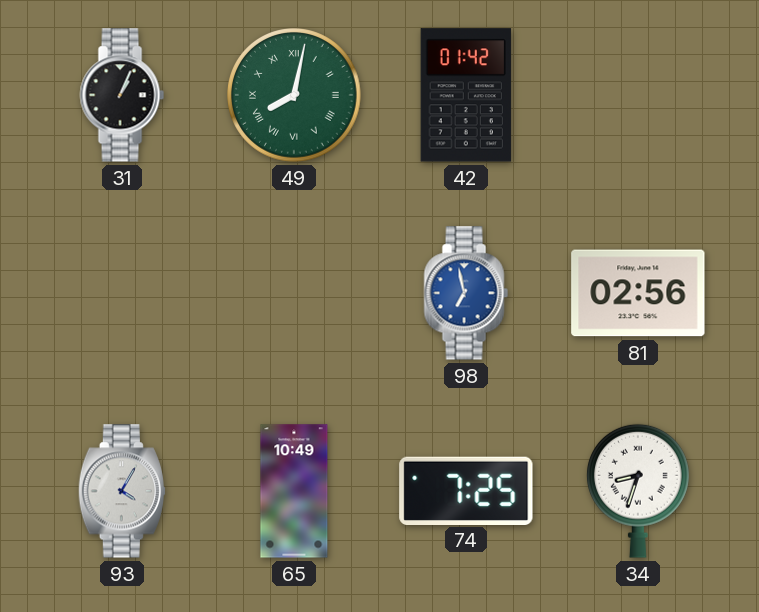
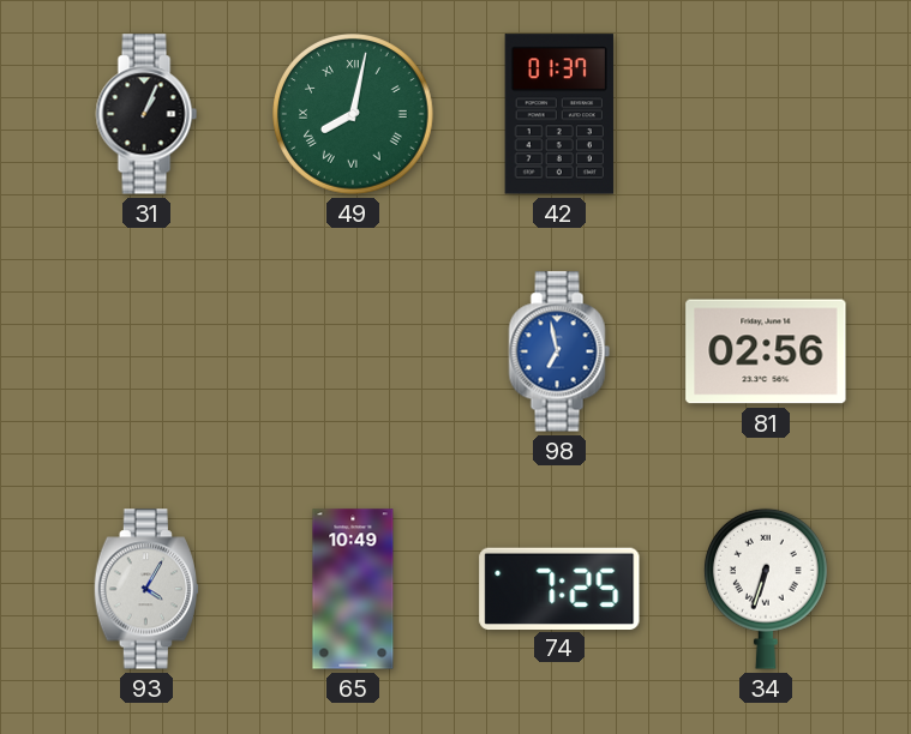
42: 01:42 -> 01:37 (559, 114)
34: 8:33 -> 6:33 (766, 589)
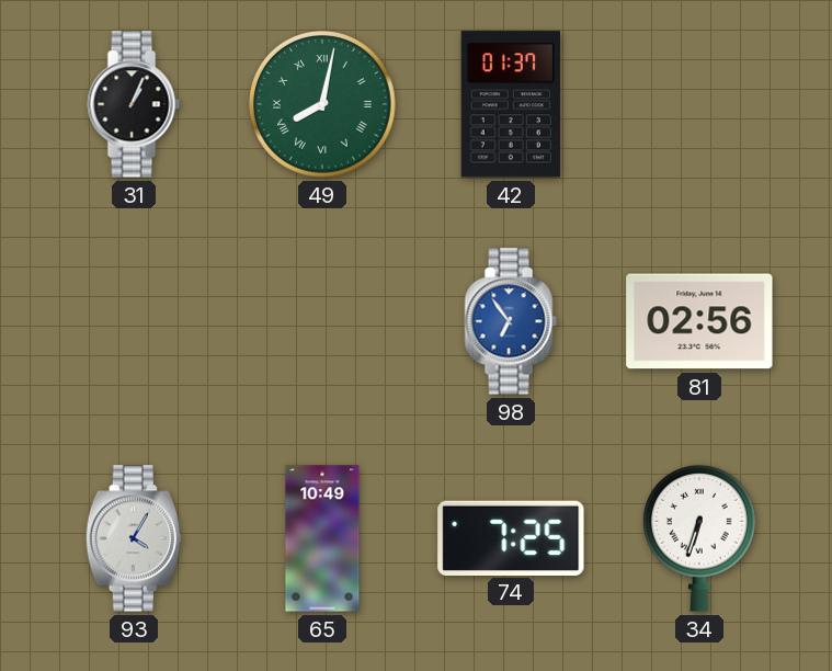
98: 6:58 -> 6:54 (511, 321)
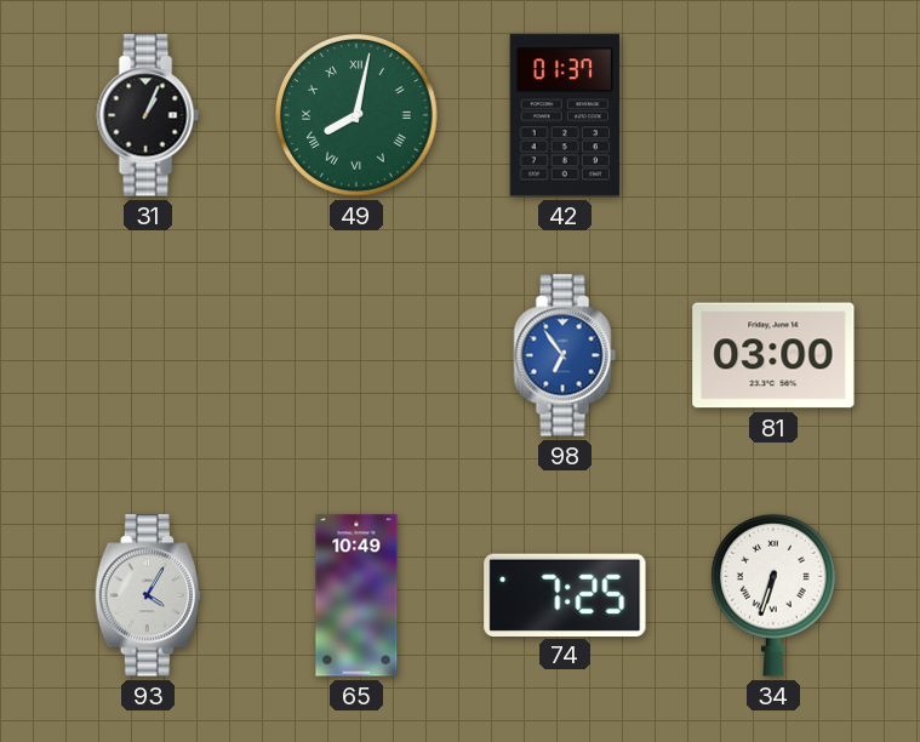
81: 02:56 -> 03:00 (773, 355)
